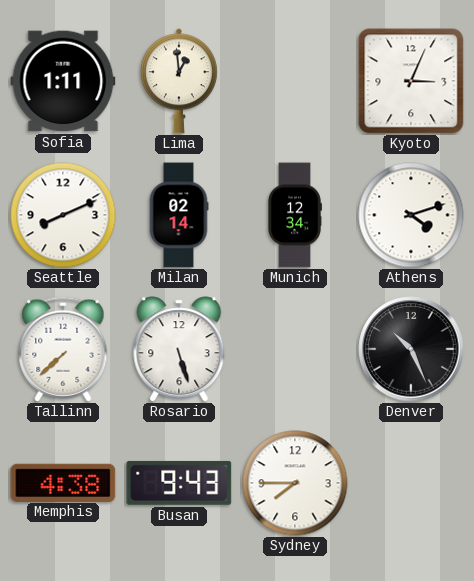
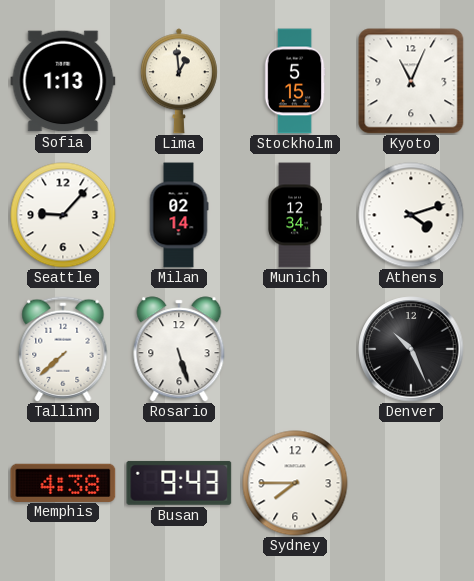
Sofia: 1:11 -> 1:13 (63, 81)
Stockholm: none -> 5:15 (295, 81)
Kyoto: 3:04 -> 11:04 (411, 81)
Seattle: 8:11 -> 9:07 (63, 215)
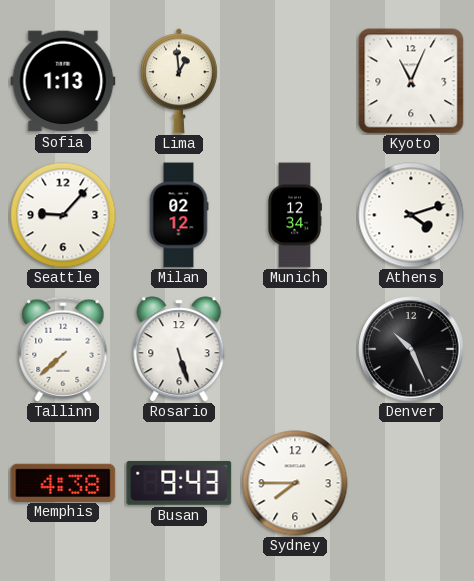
Stockholm: 5:15 -> none (295, 81)
Milan: 02:14 -> 02:12 (179, 215)
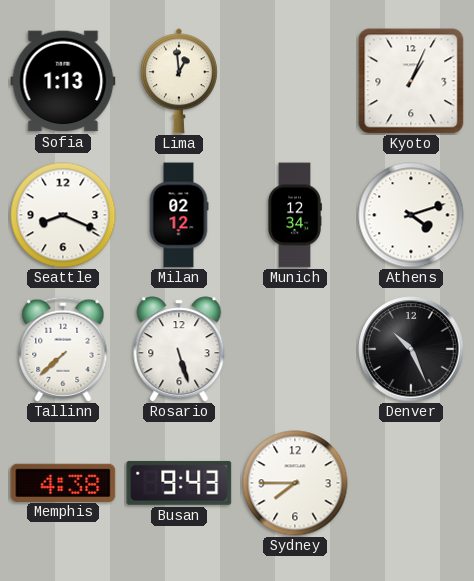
Kyoto: 11:04 -> 1:04 (411, 81)
Seattle: 9:07 -> 8:19 (63, 215)
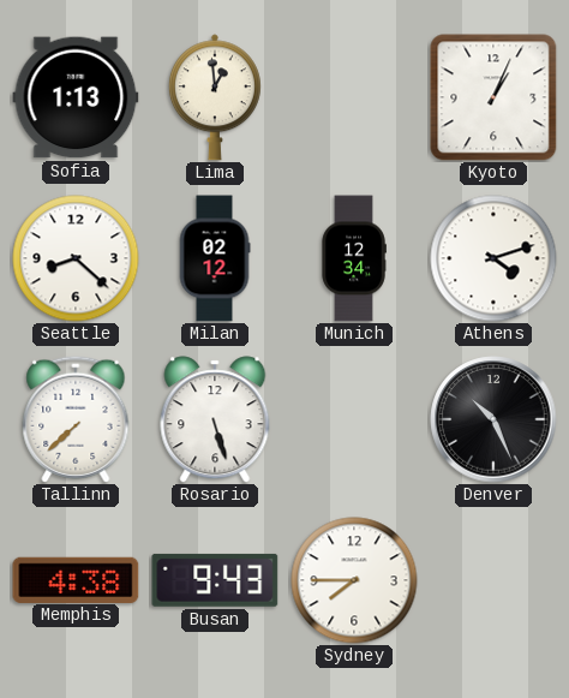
Seattle: 8:19 -> 8:22 (76, 258)
